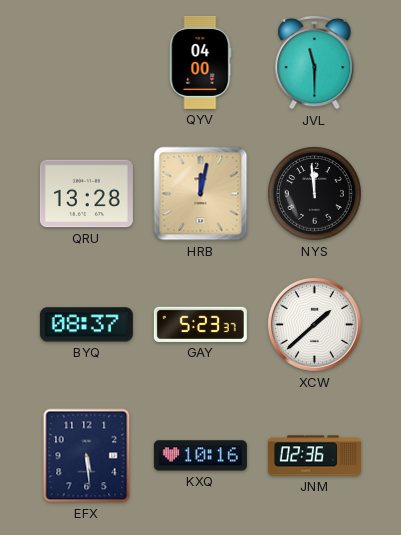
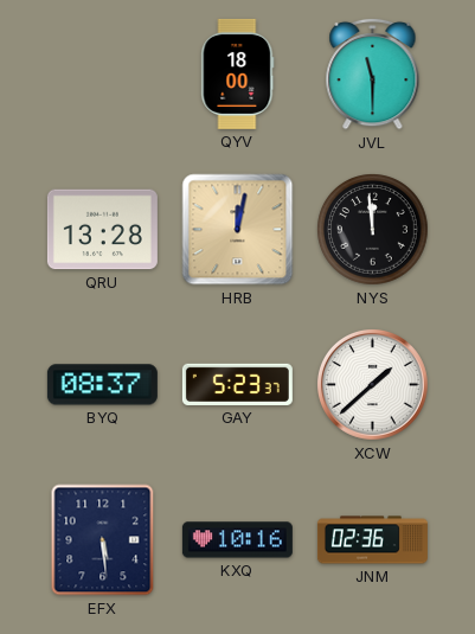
QYV: 04:00 -> 18:00 (238, 73)
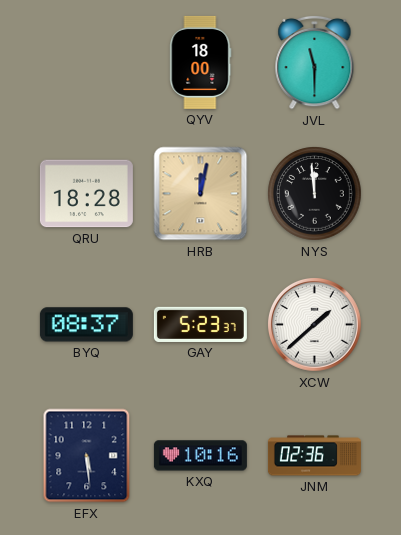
QRU: 13:28 -> 18:28 (86, 194)
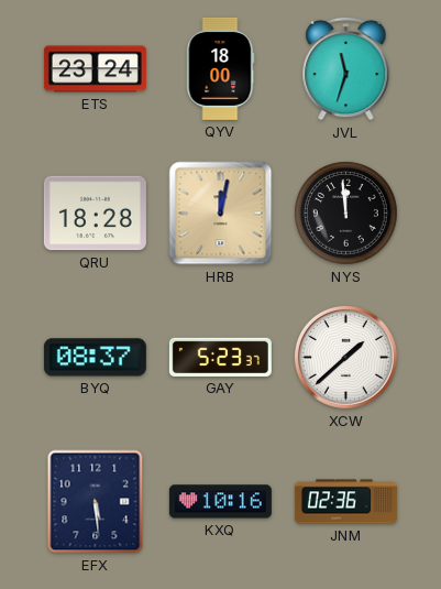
ETS: none -> 23:24 (95, 69)
JVL: 11:30 -> 11:33 (346, 68)
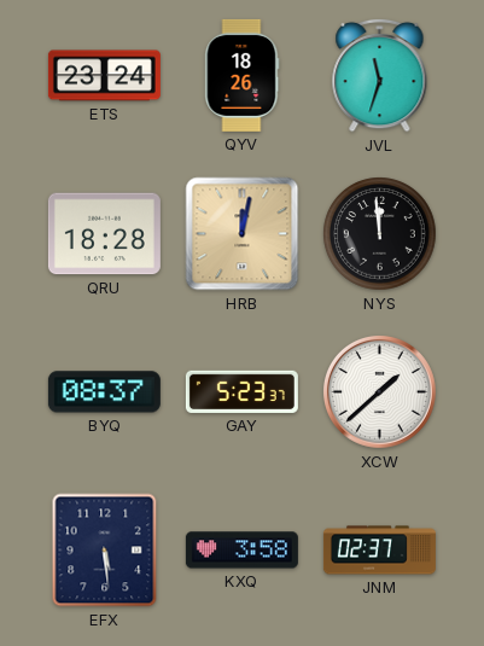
QYV: 18:00 -> 18:26 (243, 75)
KXQ: 10:16 -> 3:58 (241, 551)
JNM: 02:36 -> 02:37 (379, 551)
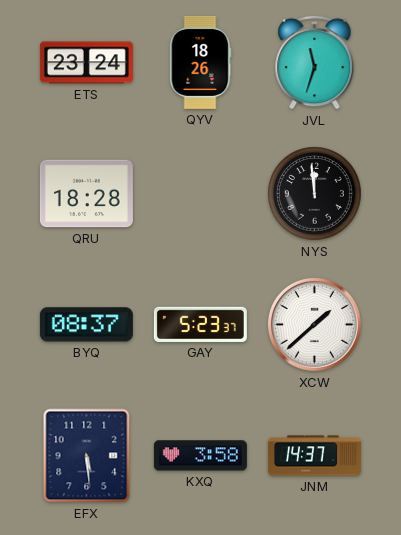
HRB: 12:02 -> none (243, 234)
JNM: 02:37 -> 14:37 (314, 456)
